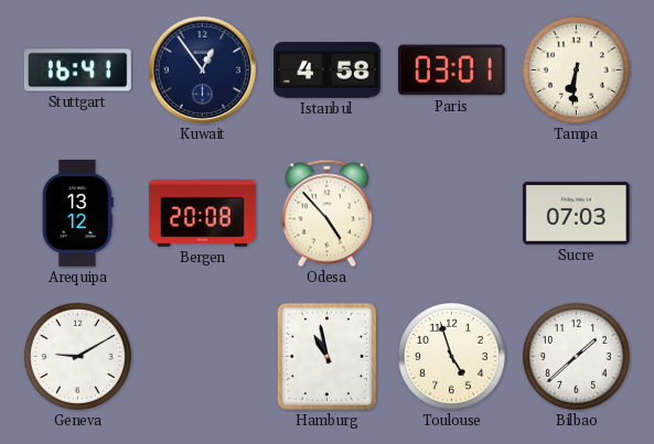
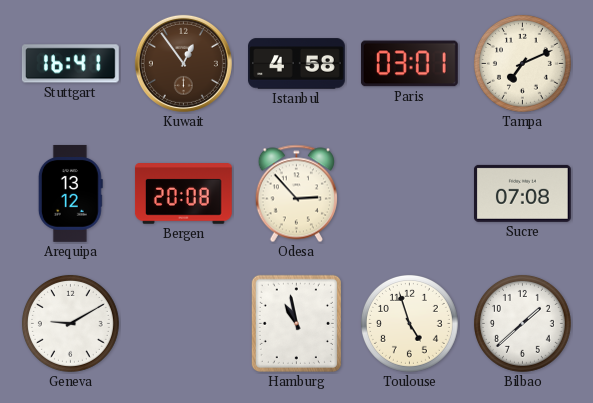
Kuwait dial: navy -> brown (183, 63)
Tampa: 6:31 -> 7:11 (522, 63)
Odesa: 4:53 -> 2:53 (296, 194)
Sucre: 07:03 -> 07:08 (522, 193)
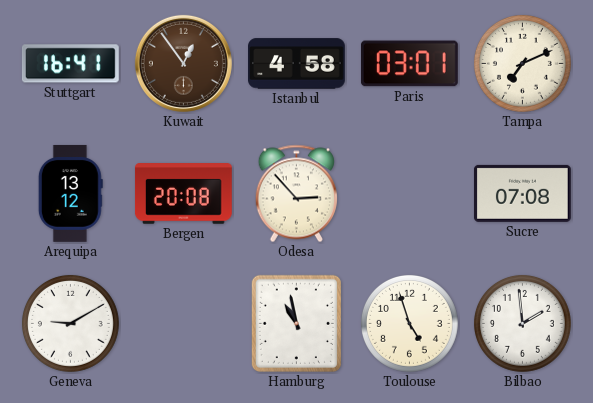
Bilbao: 1:38 -> 1:59 (522, 323)
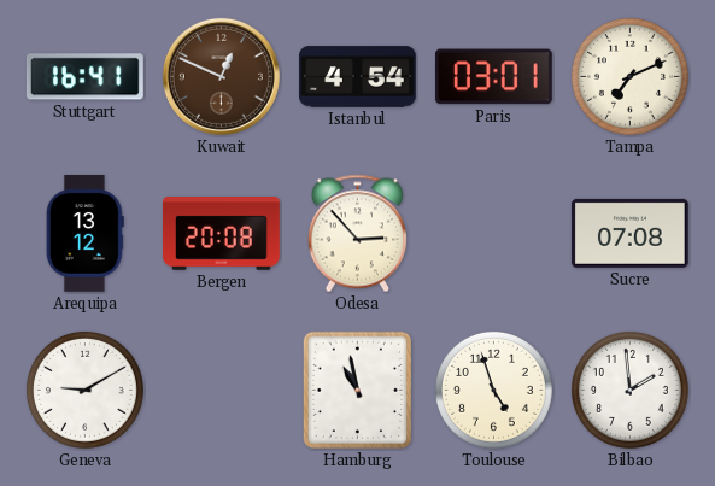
Kuwait: 12:54 -> 12:49 (221, 76)
Istanbul: 4:58 -> 4:54 (358, 77)
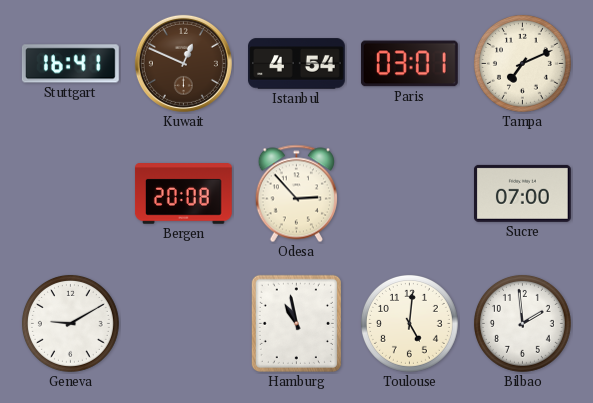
Arequipa: 13:12 -> none (84, 234)
Sucre: 07:08 -> 07:00 (522, 193)
Toulouse: 4:57 -> 5:01 (409, 323)
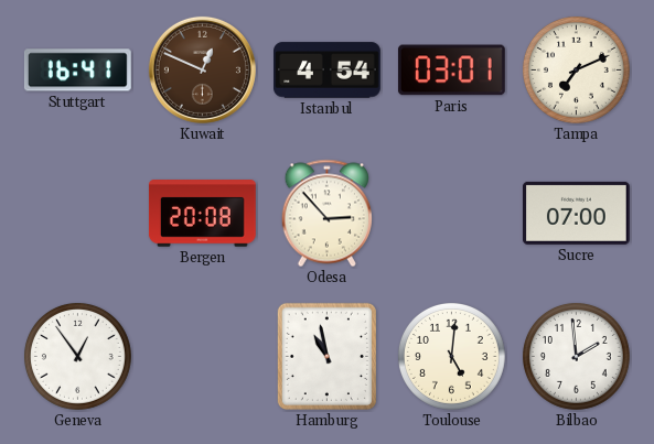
Geneva: 9:10 -> 12:54 (77, 356)
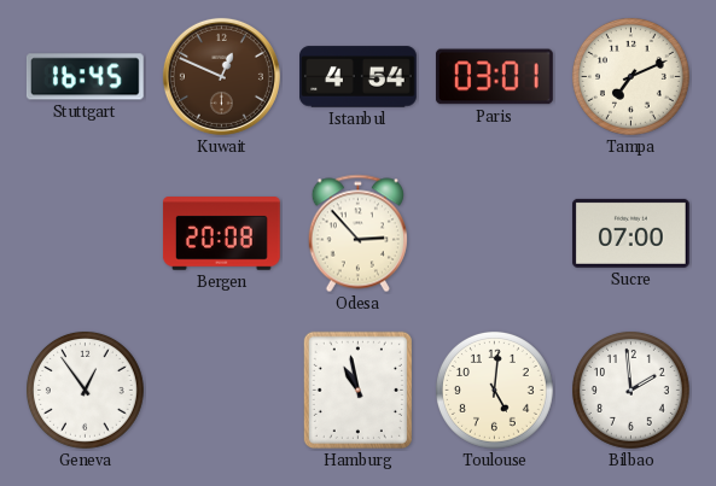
Stuttgart: 16:41 -> 16:45 (85, 77)
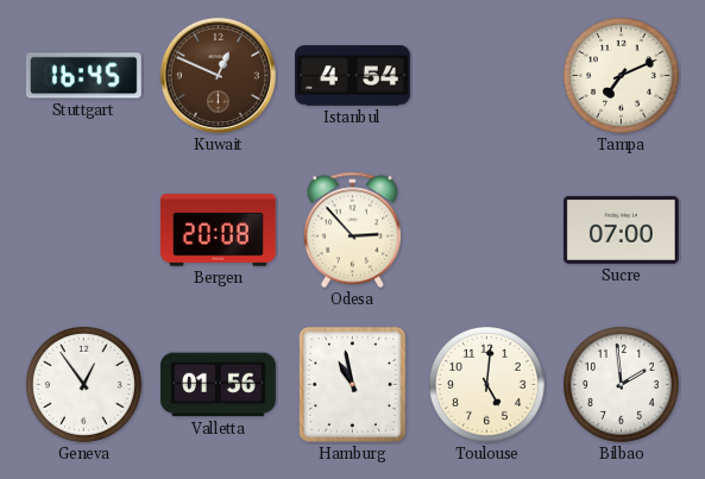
Paris: 03:01 -> none (494, 77)
Valletta: none -> 01:56 (218, 385)
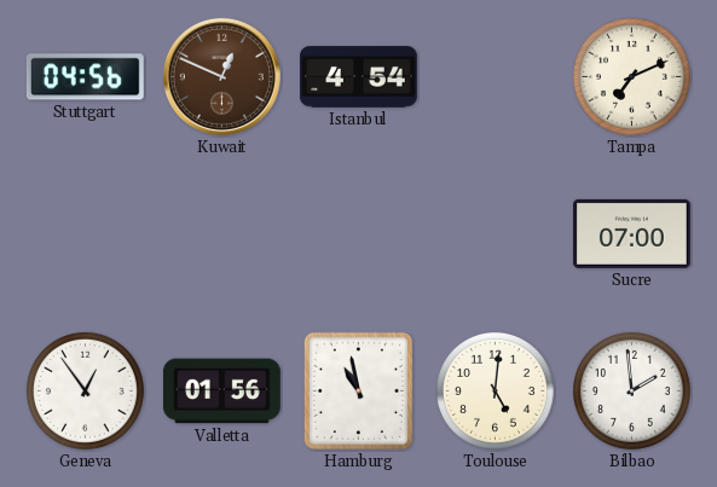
Stuttgart: 16:45 -> 04:56 (85, 77)
Bergen: 20:08 -> none (218, 231)
Odesa: 2:53 -> none (352, 231)
